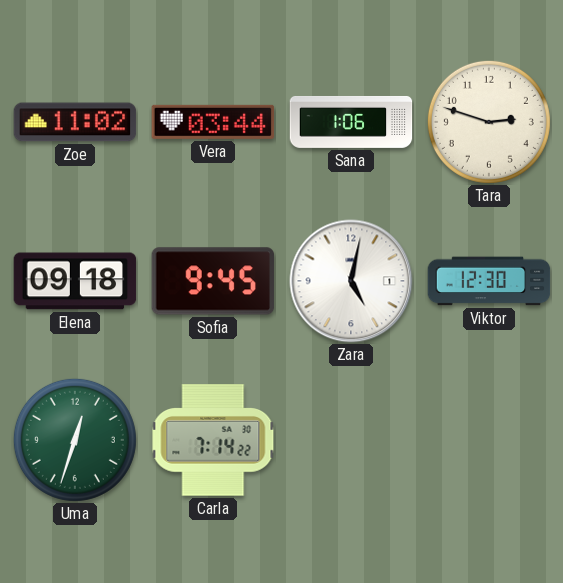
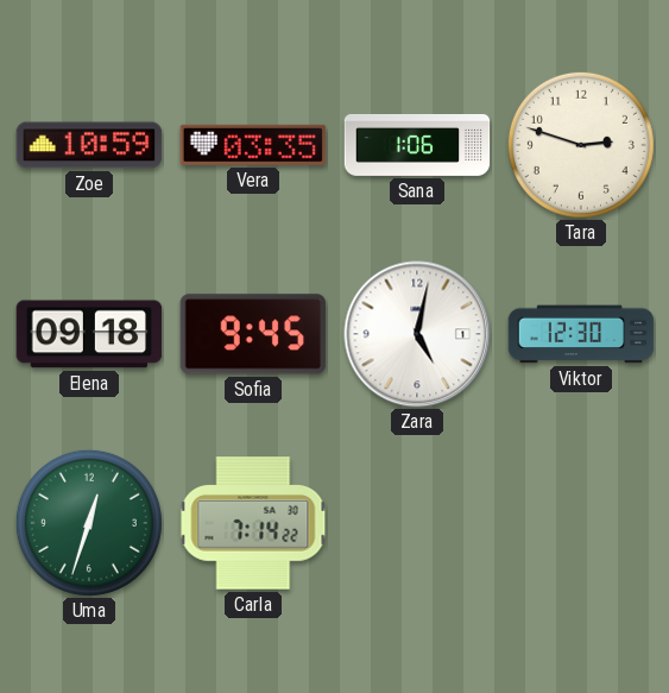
Zoe: 11:02 -> 10:59 (89, 145)
Vera: 03:44 -> 03:35 (253, 145)
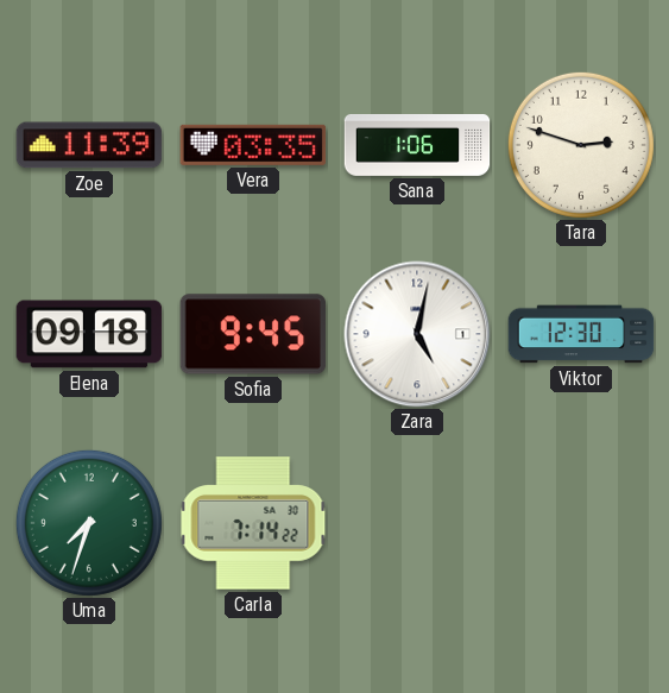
Zoe: 10:59 -> 11:39 (89, 145)
Uma: 12:33 -> 7:33 (89, 523)
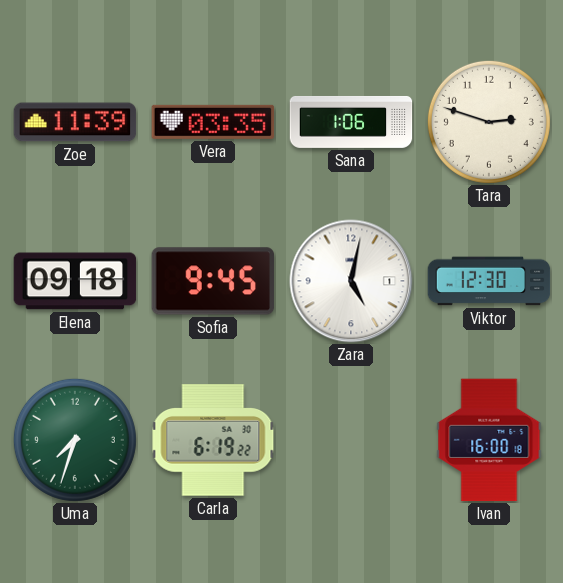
Carla: 7:14 -> 6:19 (213, 440)
Ivan: none -> 16:00 (489, 440)
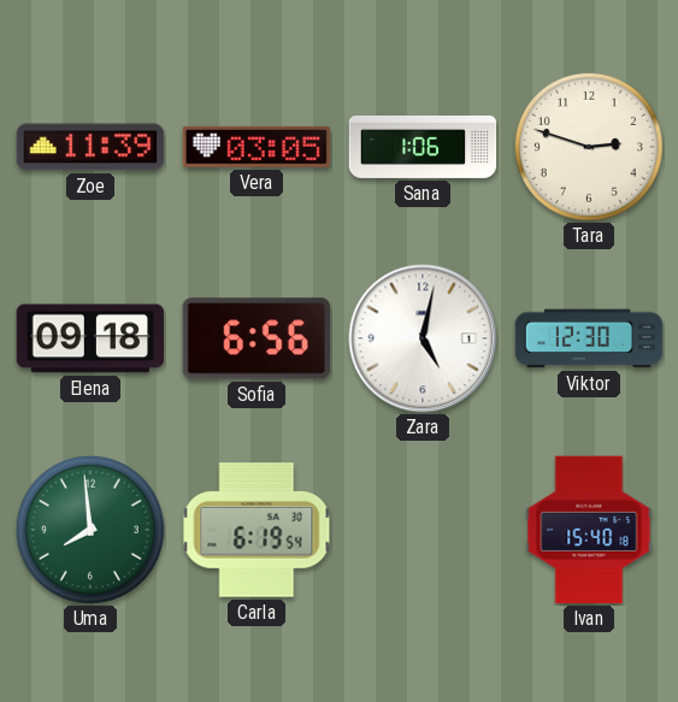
Vera: 03:35 -> 03:05 (257, 147)
Sofia: 9:45 -> 6:56 (257, 338)
Uma: 7:33 -> 7:59 (90, 530)
Carla: 6:19:22 -> 6:19:54 (257, 530)
Ivan: 16:00 -> 15:40 (589, 530)
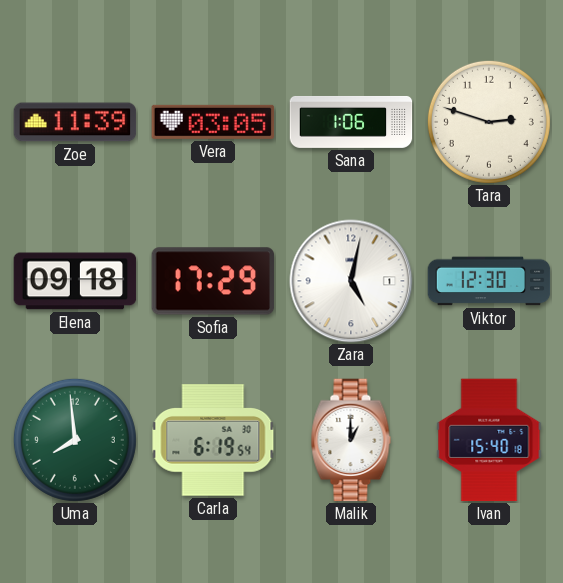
Sofia: 6:56 -> 17:29 (213, 281)
Malik: none -> 1:00 (351, 440)
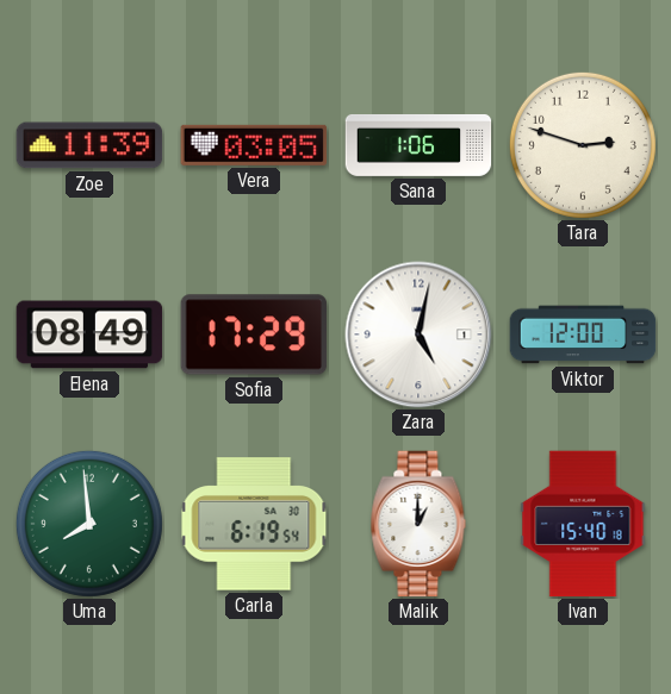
Elena: 09:18 -> 08:49 (89, 335)
Viktor: 12:30 -> 12:00 (583, 335)
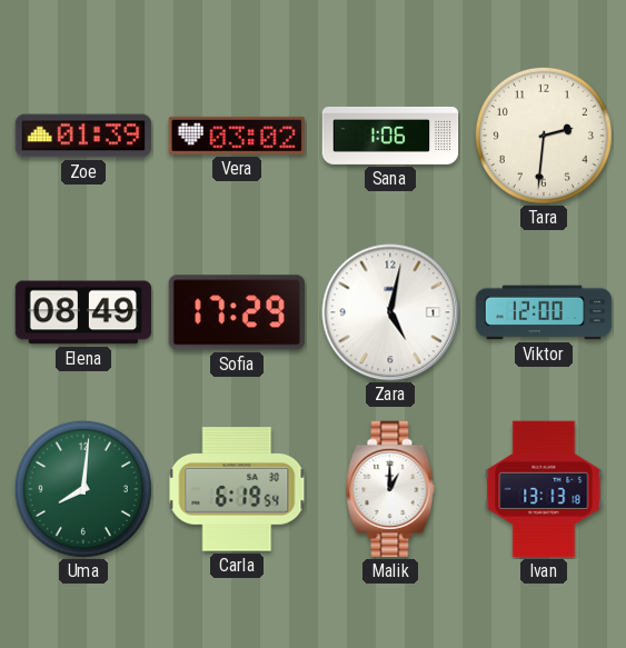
Zoe: 11:39 -> 01:39 (83, 136)
Vera: 03:05 -> 03:02 (237, 136)
Tara: 2:48 -> 2:31 (544, 136)
Uma: 7:59 -> 8:01 (83, 489)
Ivan: 15:40 -> 13:13 (544, 489)
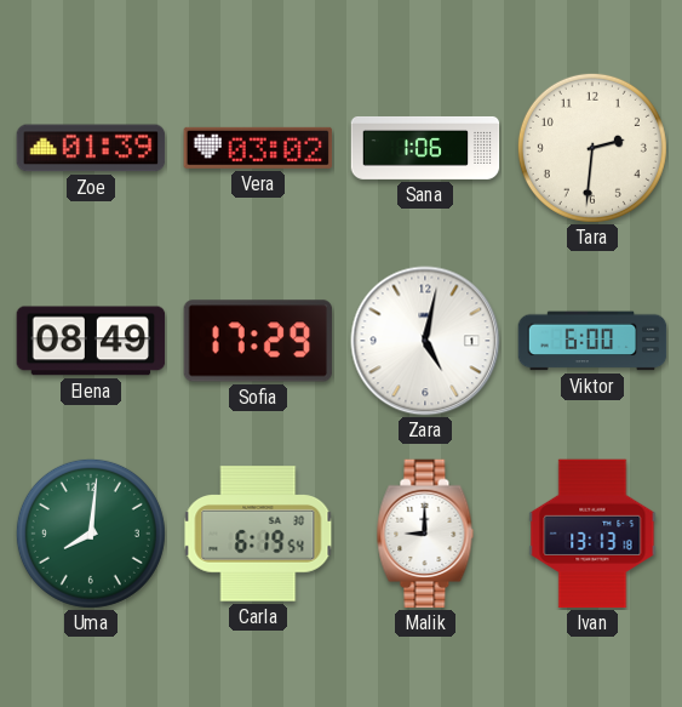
Viktor: 12:00 -> 6:00 (592, 341)
Malik: 1:00 -> 9:00 (425, 534)
